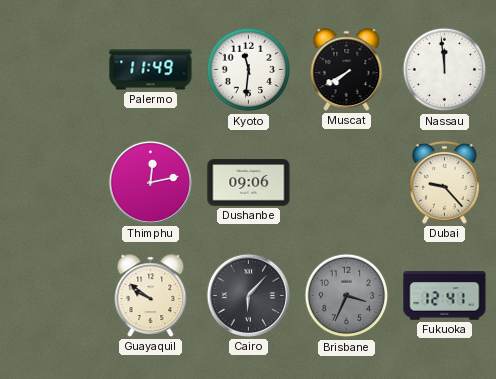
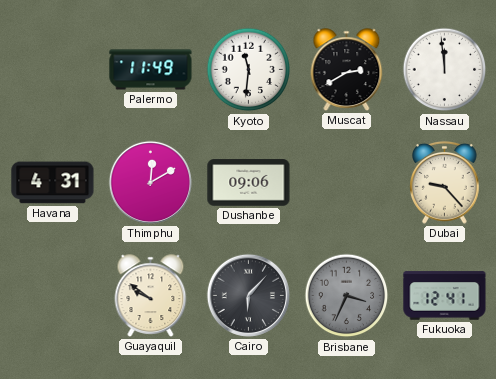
Muscat: 7:40 -> 2:40 (347, 70)
Havana: none -> 4:31 (53, 183)
Thimphu: 12:13 -> 12:10 (150, 182)
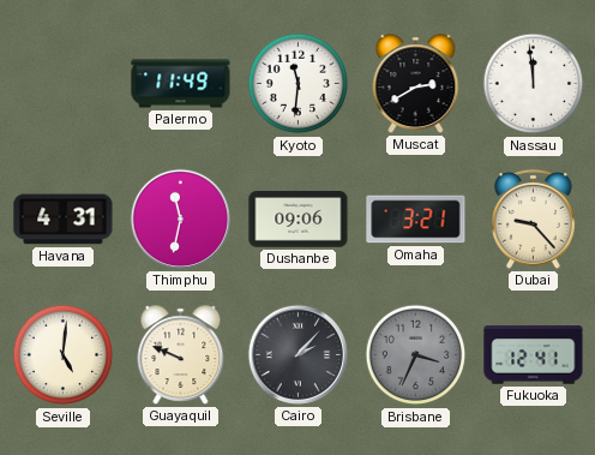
Thimphu: 12:10 -> 11:32 (180, 218)
Omaha: none -> 3:21 (416, 220)
Seville: none -> 5:01 (64, 355)
Guayaquil: 9:51 -> 9:49 (181, 355)
Cairo: 6:07 -> 2:07 (297, 354)
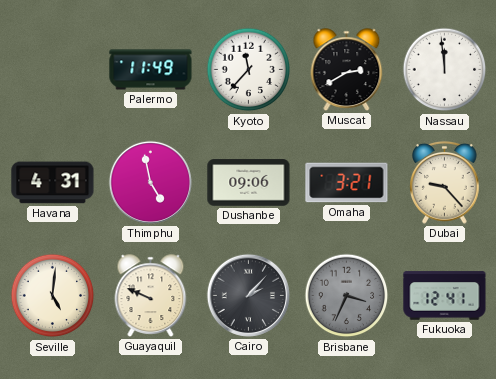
Kyoto: 11:31 -> 11:37 (249, 70)
Thimphu: 11:32 -> 4:58 (150, 182)
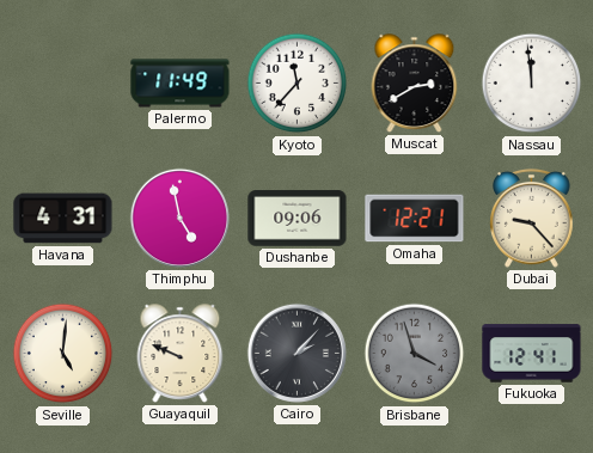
Omaha: 3:21 -> 12:21 (415, 219)
Brisbane: 3:34 -> 3:57 (415, 354)
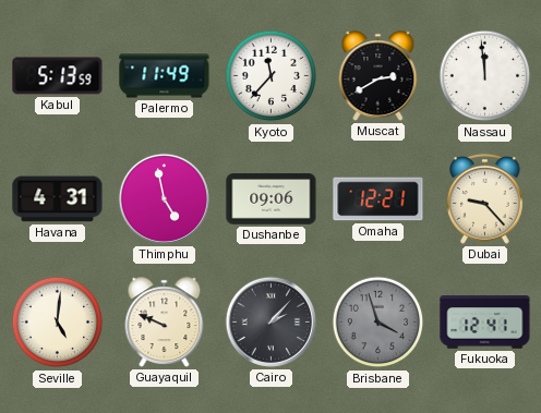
Kabul: none -> 5:13 (58, 76)
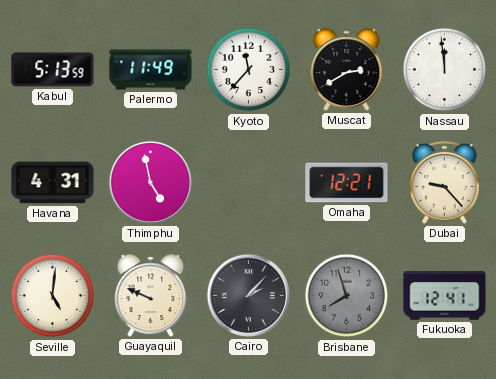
Dushanbe: 09:06 -> none (272, 199)
Brisbane: 3:57 -> 7:57 (347, 296)
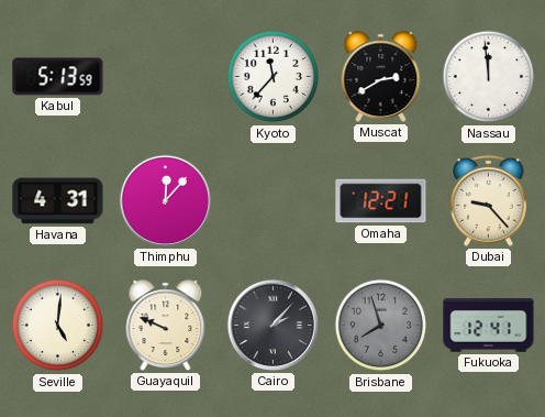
Palermo: 11:49 -> none (151, 70)
Thimphu: 4:58 -> 12:07 (165, 200)
